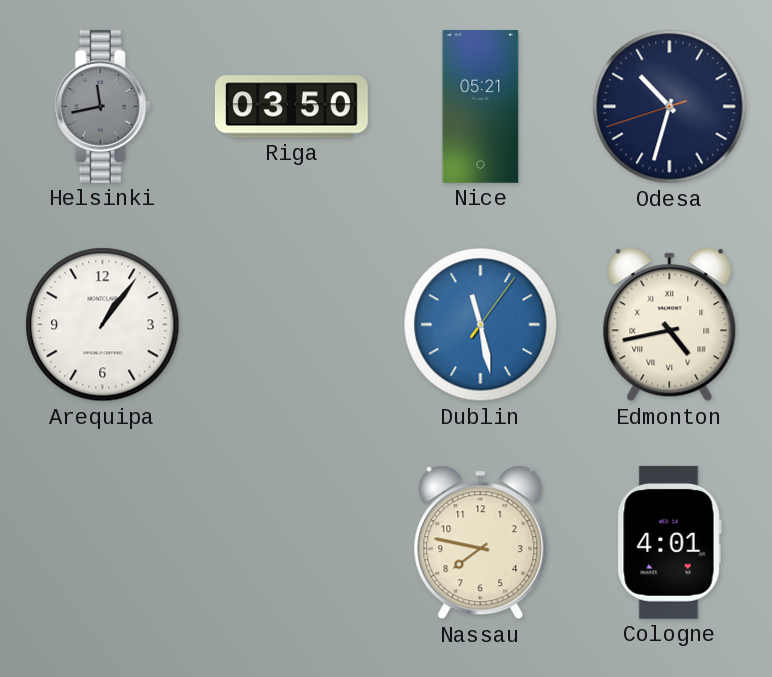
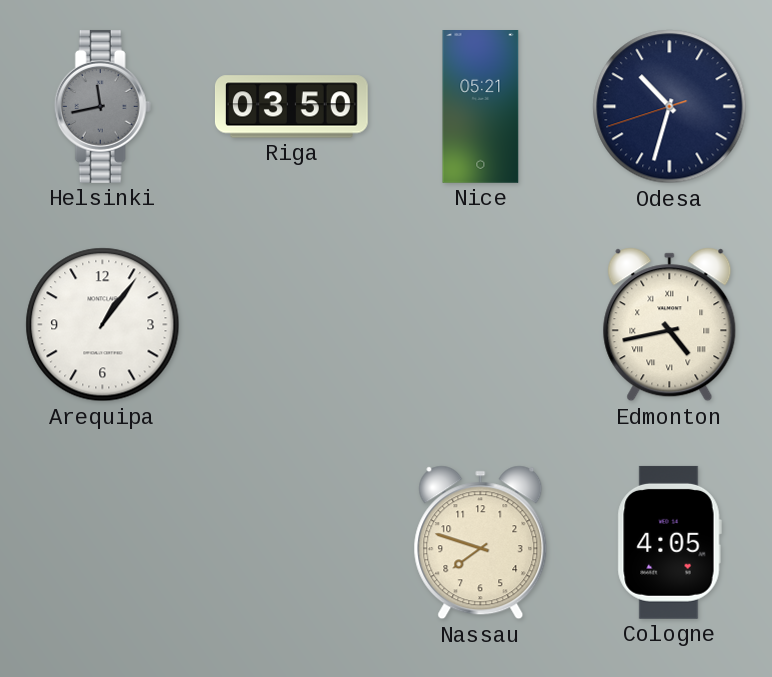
Dublin: 11:28 -> none (481, 325)
Nassau: 7:47 -> 7:48 (481, 543)
Cologne: 4:01 -> 4:05 (669, 542)
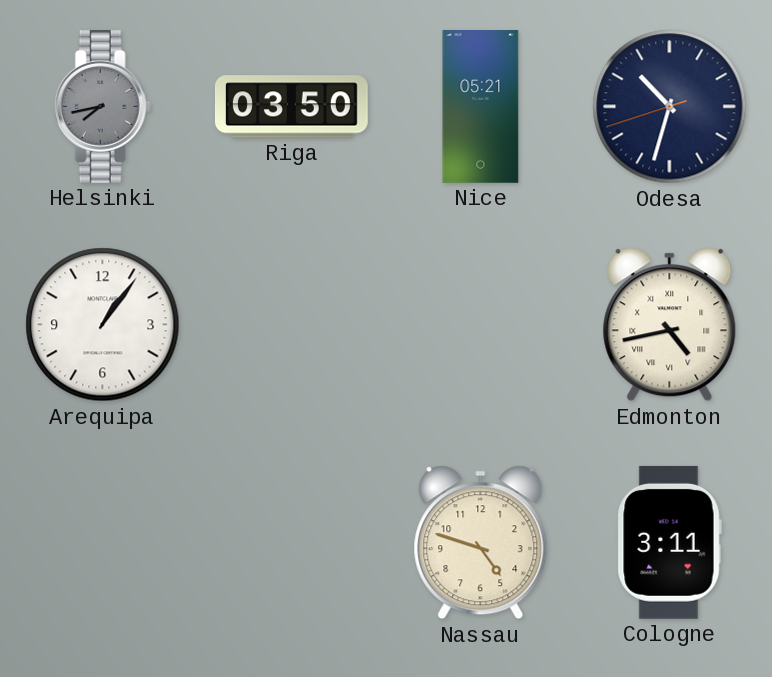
Helsinki: 11:43 -> 7:43 (102, 106)
Nassau: 7:48 -> 4:48 (481, 543)
Cologne: 4:05 -> 3:11 (669, 542)
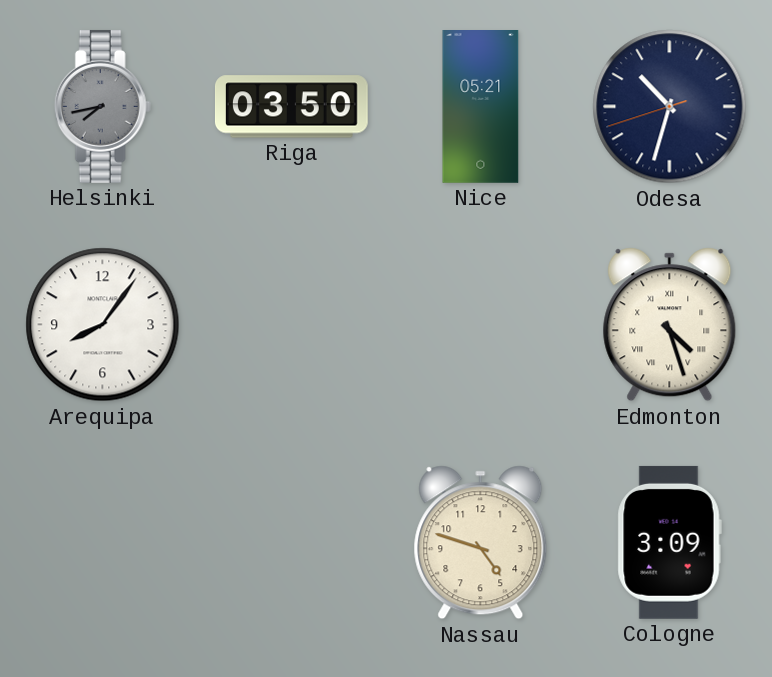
Arequipa: 1:06 -> 8:06 (103, 325)
Edmonton: 4:43 -> 4:27 (670, 325)
Cologne: 3:11 -> 3:09 (669, 542)
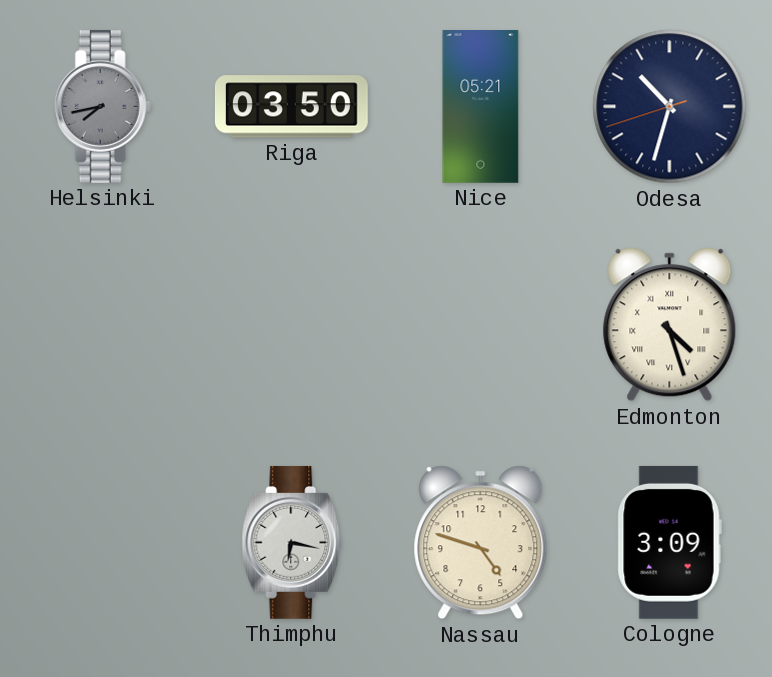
Arequipa: 8:06 -> none (103, 325)
Thimphu: none -> 6:17 (292, 542)
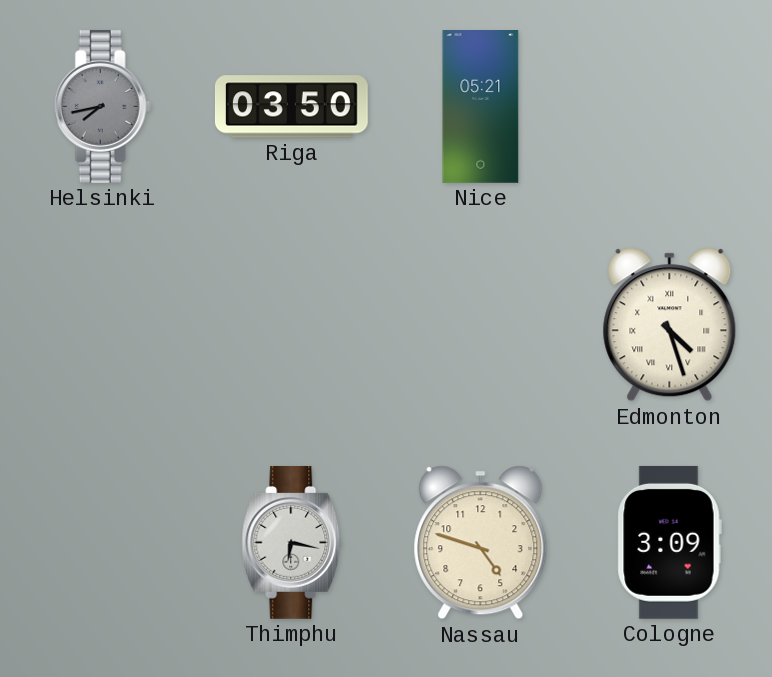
Odesa: 10:32 -> none (670, 107)
